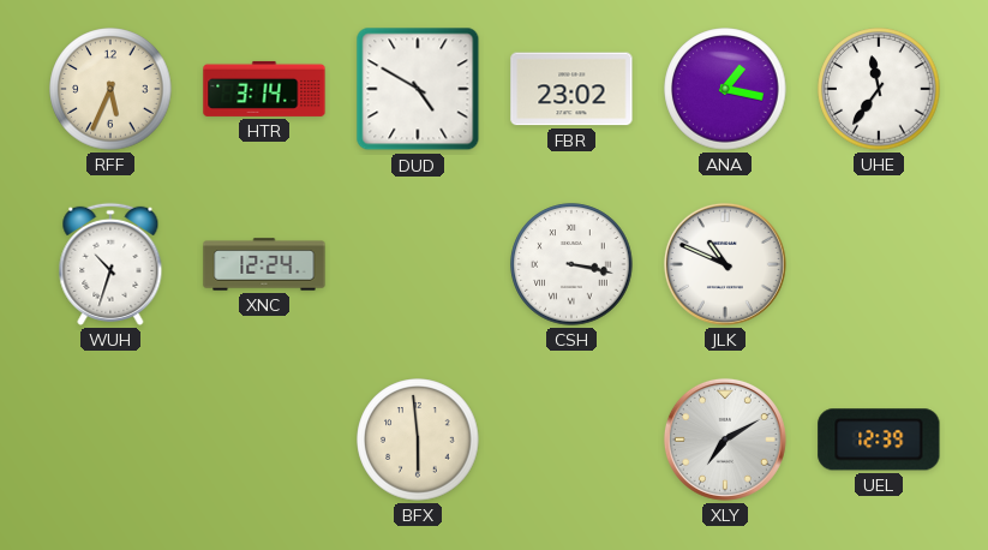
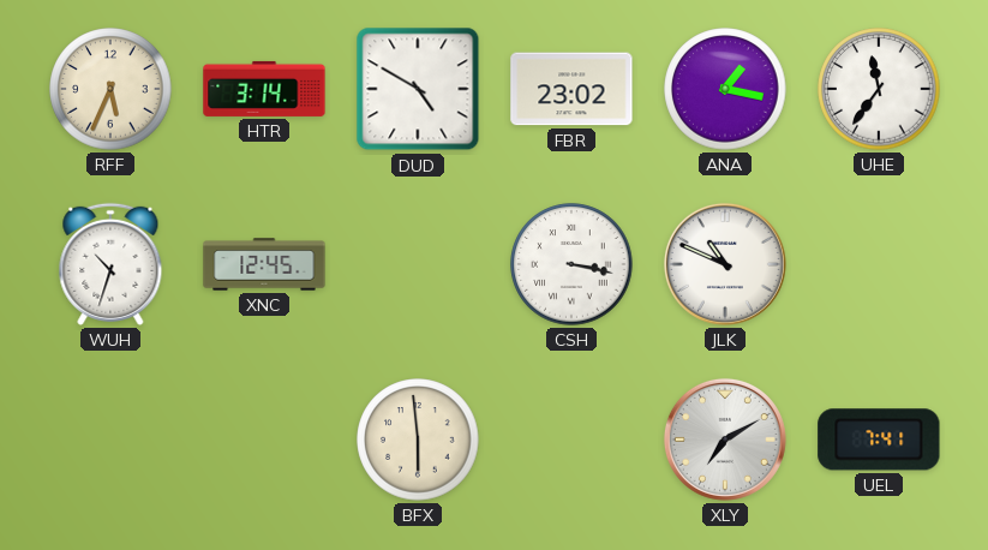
XNC: 12:24 -> 12:45 (264, 264)
UEL: 12:39 -> 7:41 (879, 440)
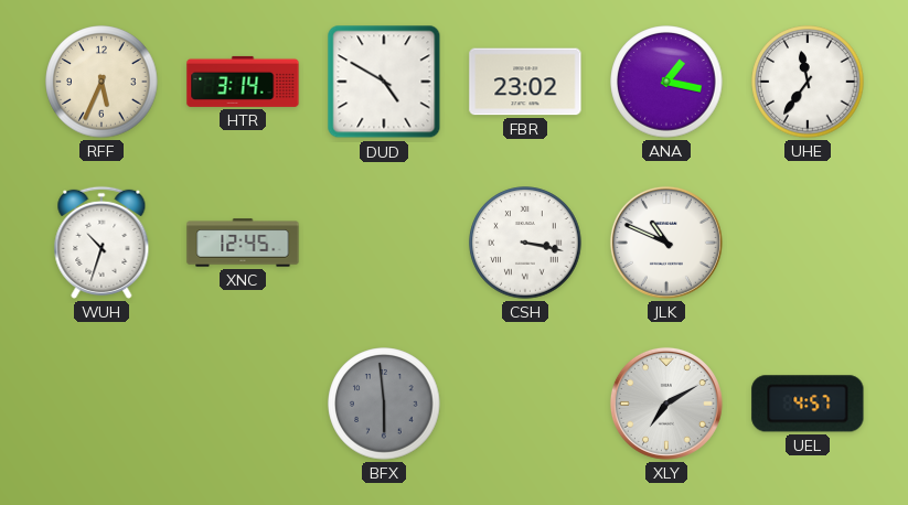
BFX dial: cream -> grey (384, 404)
UEL: 7:41 -> 4:57 (808, 404)
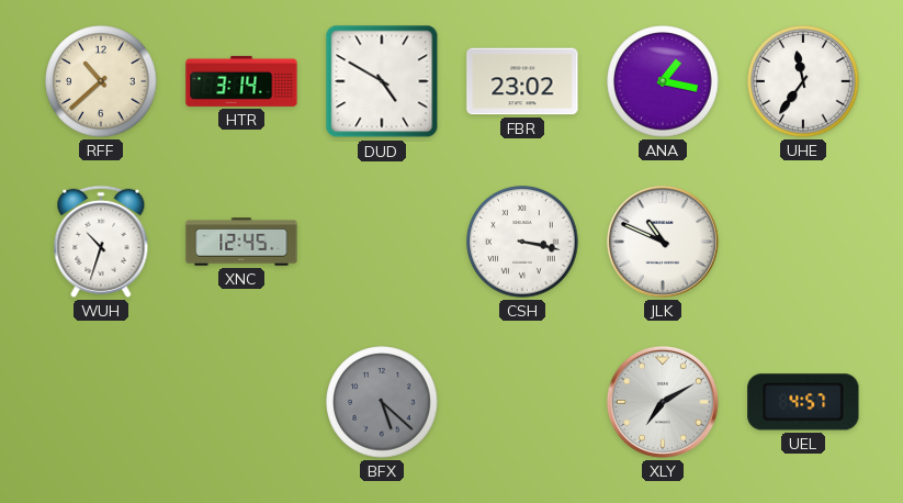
RFF: 5:34 -> 10:38 (101, 81)
BFX: 5:59 -> 5:22 (382, 402)
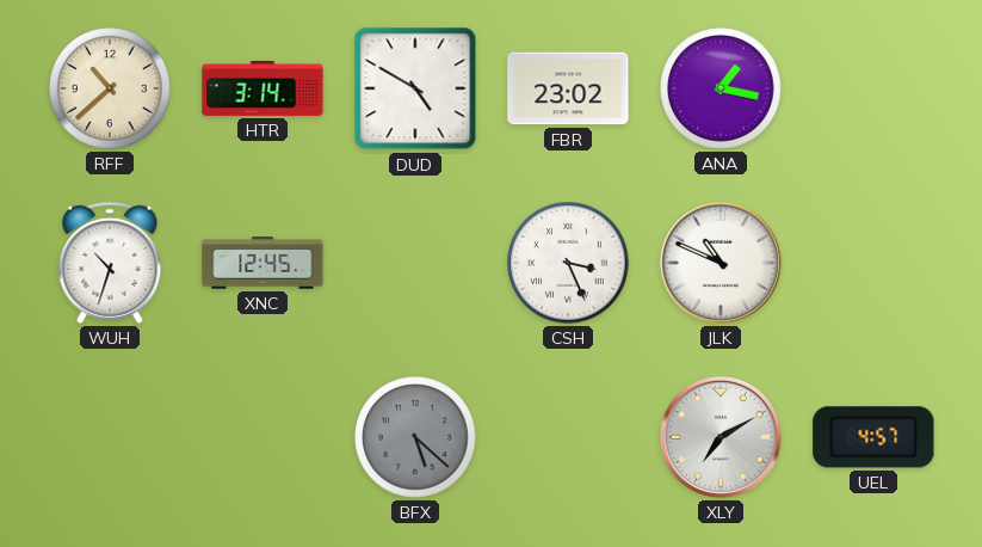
UHE: 11:36 -> none (803, 81)
CSH: 3:17 -> 3:26 (568, 263)
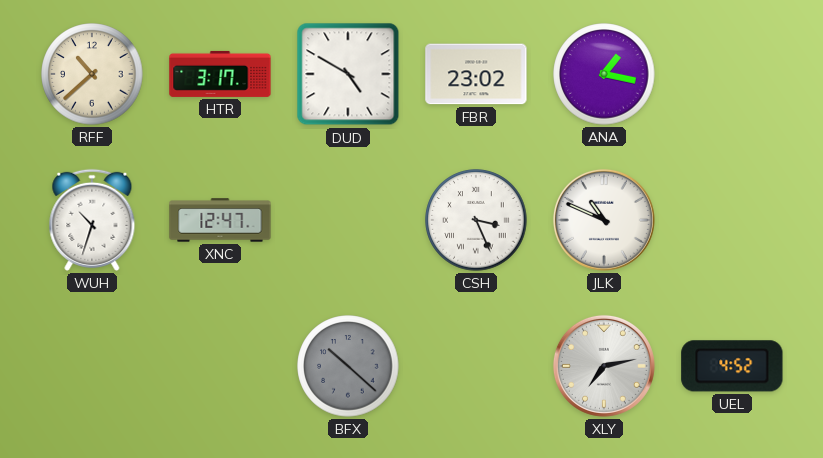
HTR: 3:14 -> 3:17 (220, 74)
XNC: 12:45 -> 12:47 (220, 220)
BFX: 5:22 -> 10:22 (348, 366)
XLY: 7:10 -> 7:13 (604, 366)
UEL: 4:57 -> 4:52 (732, 366)
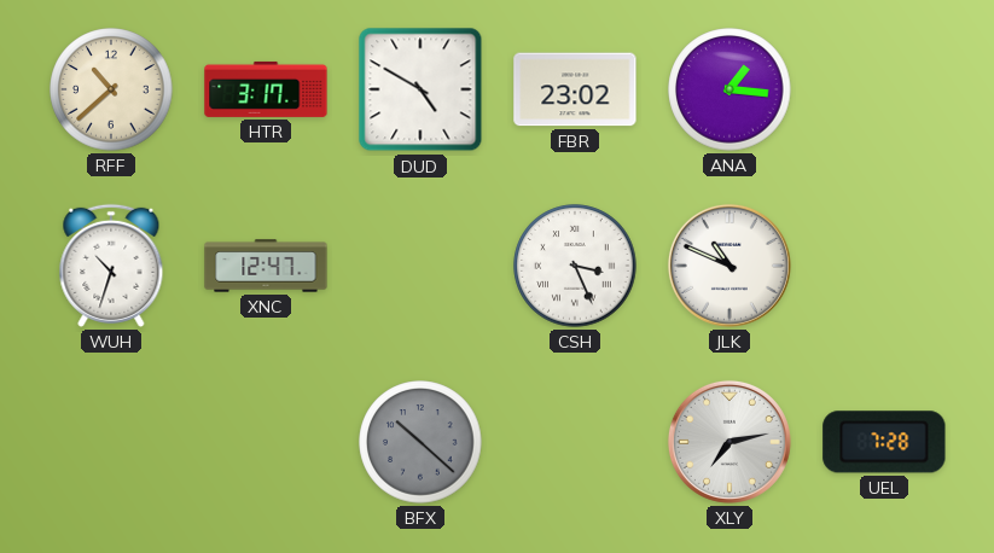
ANA: 1:17 -> 1:16 (729, 89)
UEL: 4:52 -> 7:28 (884, 442)
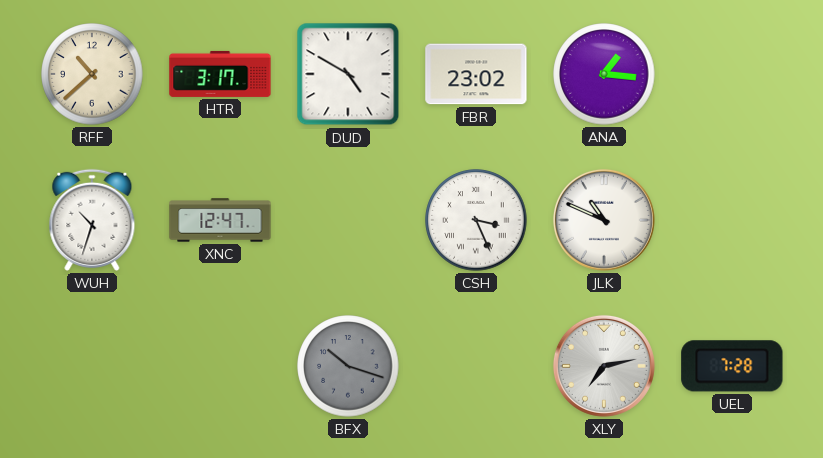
BFX: 10:22 -> 10:18 (348, 366)
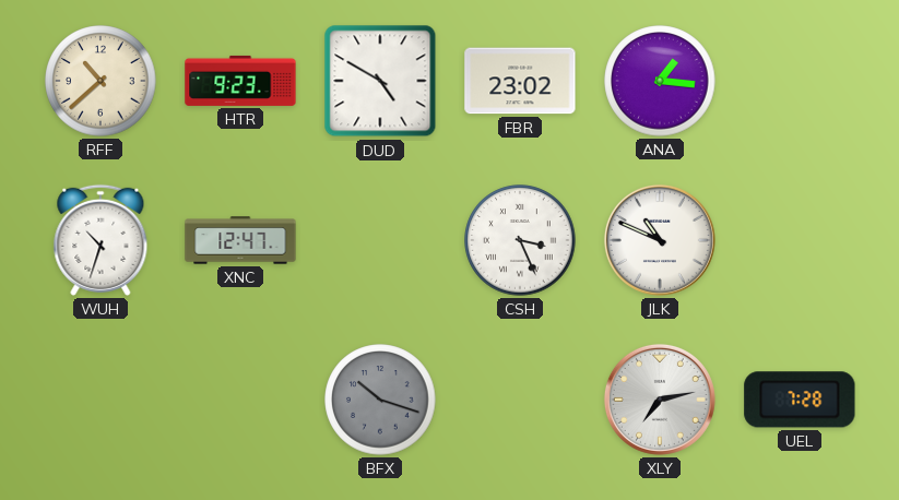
HTR: 3:17 -> 9:23 (240, 81)
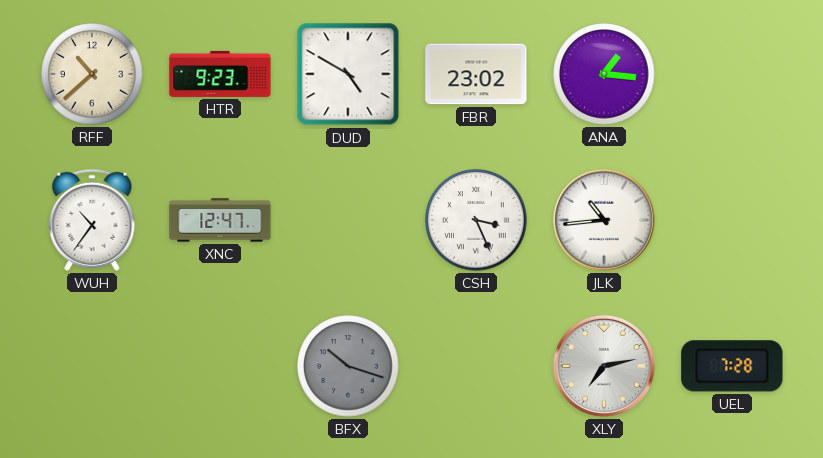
WUH: 10:33 -> 10:36 (92, 220)
JLK: 10:49 -> 10:44 (604, 220)
